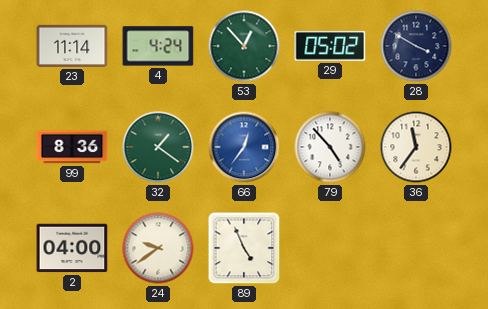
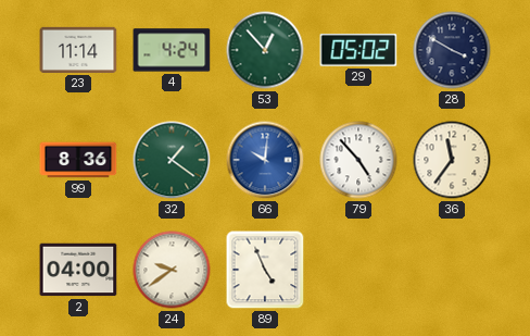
66: 12:36 -> 10:01 (265, 160)
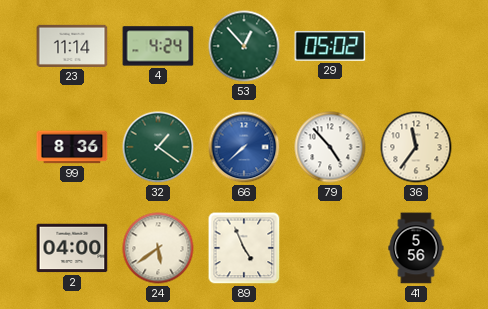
28: 3:50 -> none (452, 50)
66: 10:01 -> 7:38 (244, 147)
24: 9:39 -> 5:39 (158, 248)
41: none -> 5:56 (416, 248)
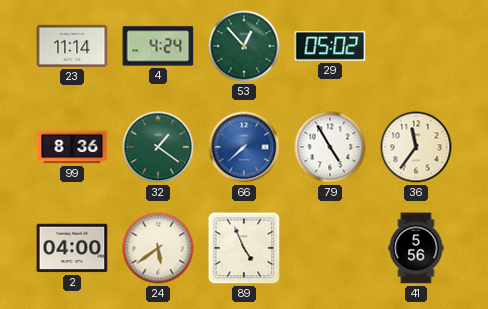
79: 4:53 -> 4:55 (330, 147)
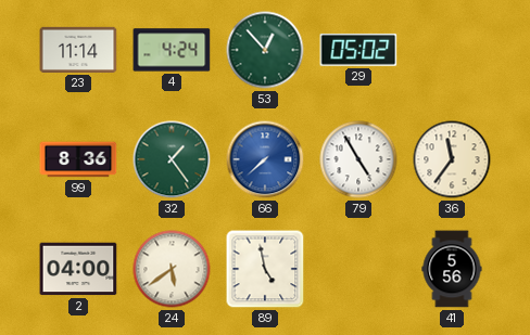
32: 1:21 -> 1:24 (172, 159)
89: 4:56 -> 4:58 (265, 269)
